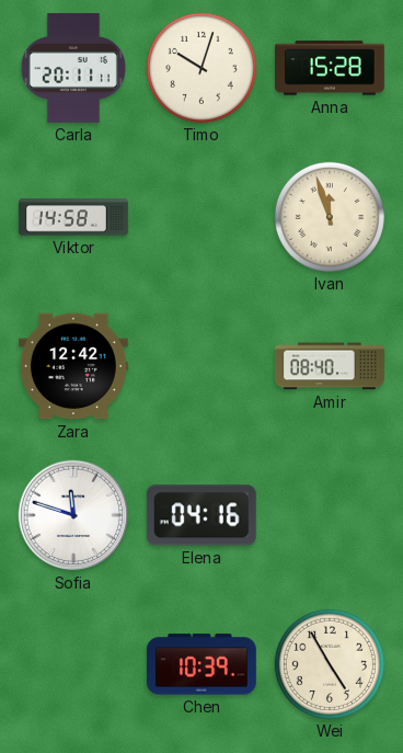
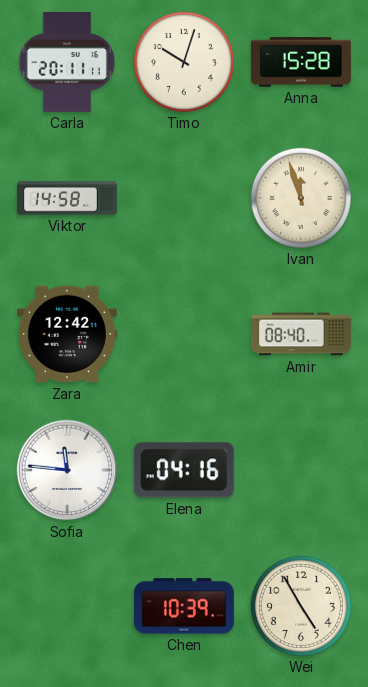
Sofia: 11:48 -> 11:46 (67, 470)
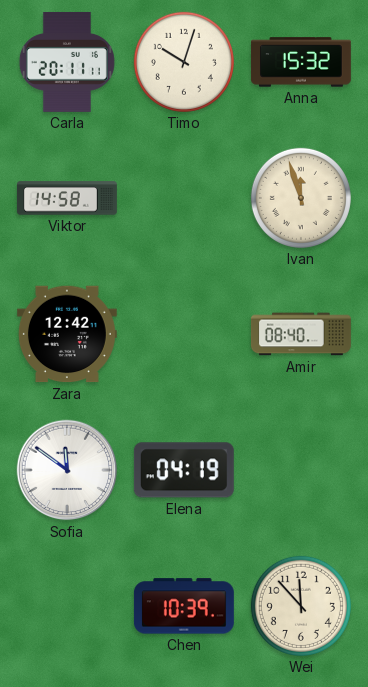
Anna: 15:28 -> 15:32 (301, 62)
Sofia: 11:46 -> 11:51 (67, 470)
Elena: 04:16 -> 04:19 (184, 470)
Wei: 4:55 -> 11:53 (301, 606)
